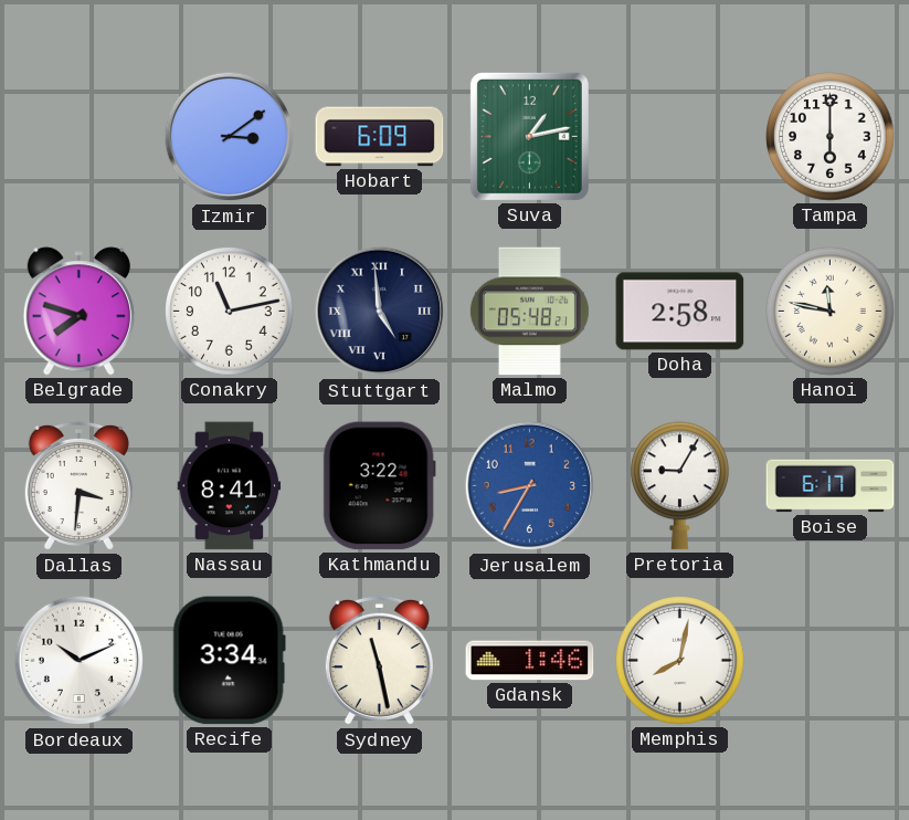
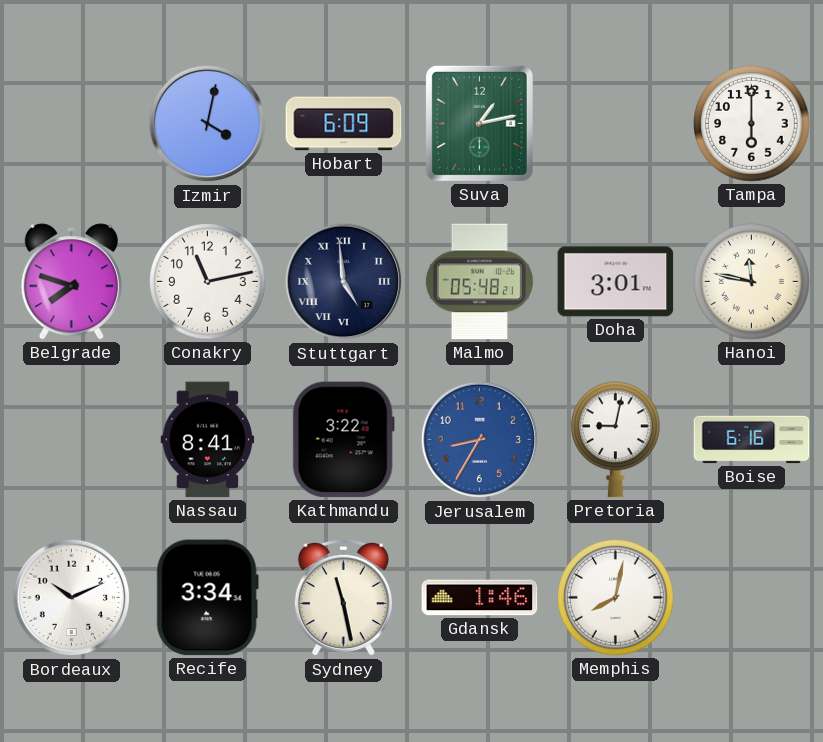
Izmir: 3:09 -> 4:02 (208, 124)
Doha: 2:58 -> 3:01 (616, 282)
Dallas: 3:31 -> none (78, 486)
Pretoria: 9:05 -> 9:02 (615, 440)
Boise: 6:17 -> 6:16 (752, 440)
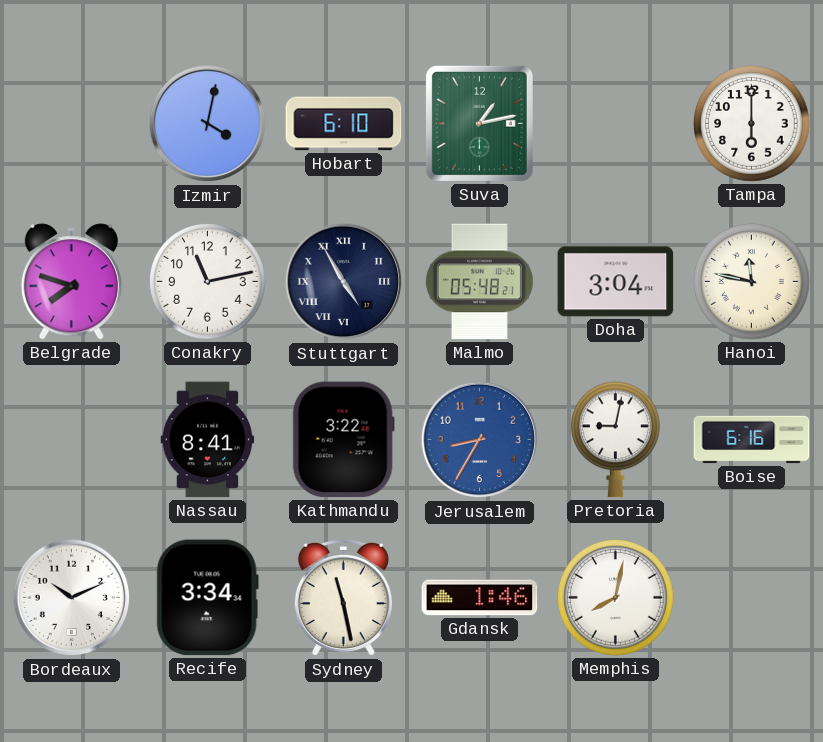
Hobart: 6:09 -> 6:10 (344, 124)
Stuttgart: 4:59 -> 4:55 (344, 282)
Doha: 3:01 -> 3:04 (616, 282)
